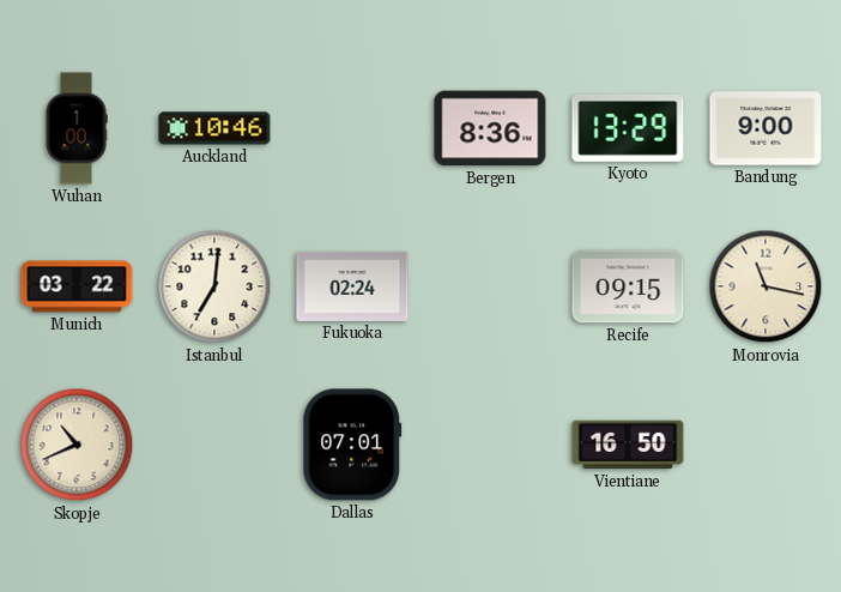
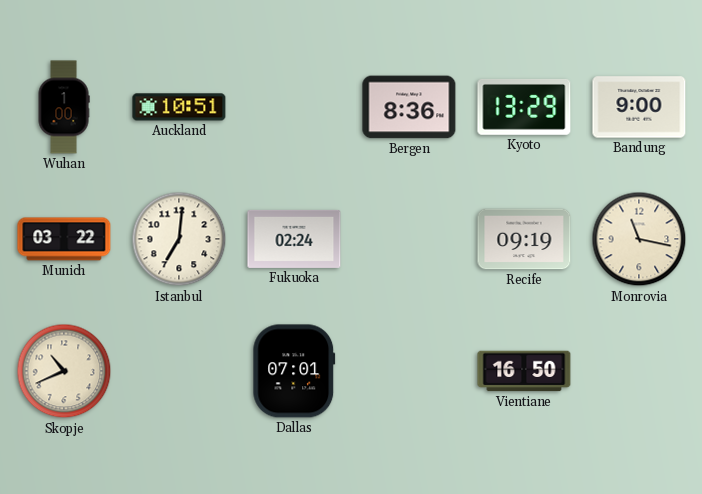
Auckland: 10:46 -> 10:51 (179, 107)
Recife: 09:15 -> 09:19 (524, 239)
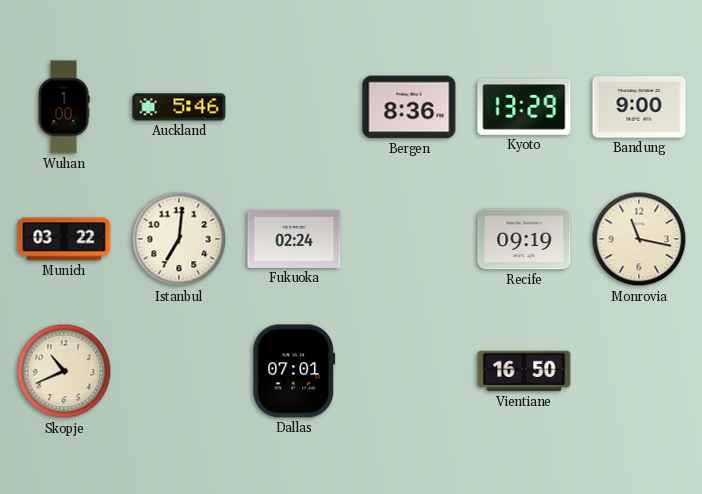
Auckland: 10:51 -> 5:46 (179, 107)
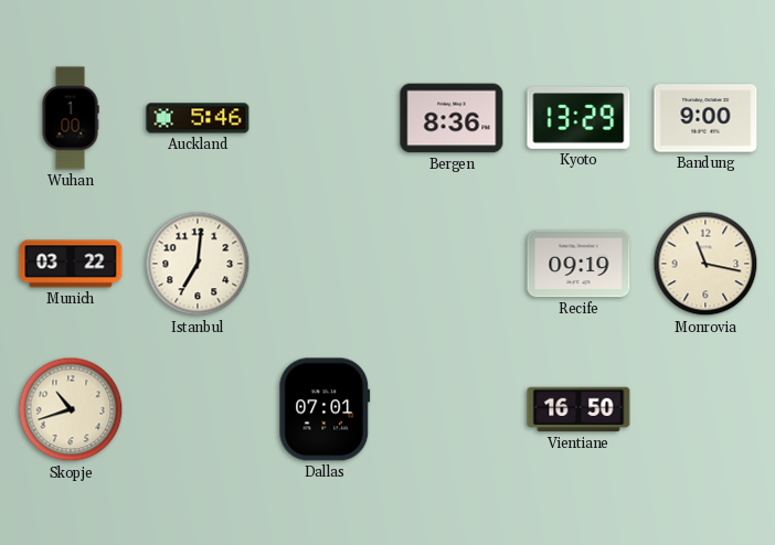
Fukuoka: 02:24 -> none (294, 239)
Skopje: 10:41 -> 10:42 (71, 409)
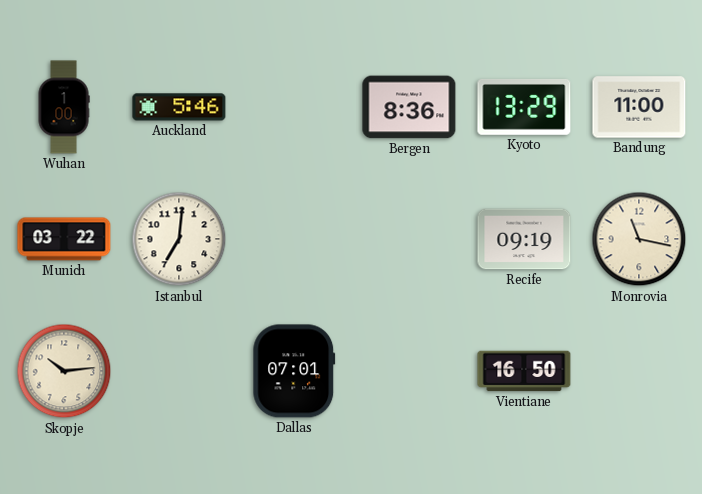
Bandung: 9:00 -> 11:00 (639, 107)
Skopje: 10:42 -> 10:14 (64, 371)
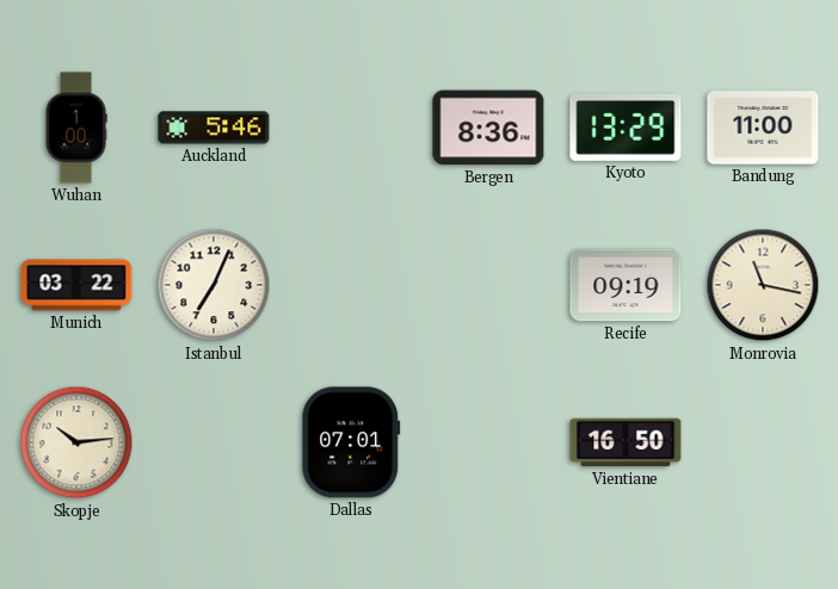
Istanbul: 7:01 -> 7:04 (214, 285)
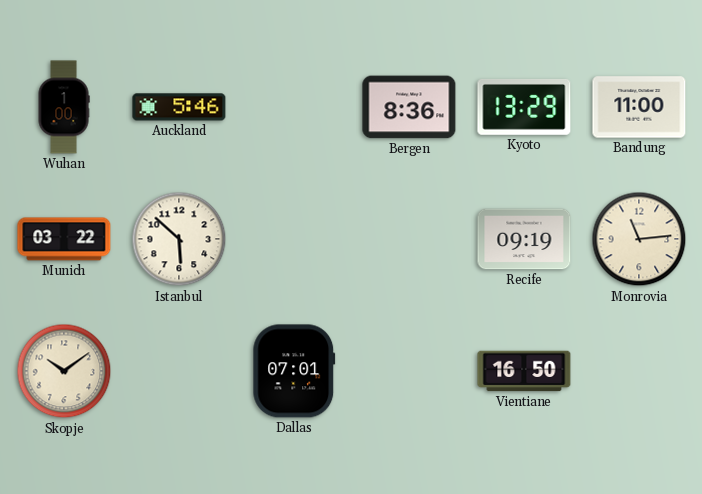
Istanbul: 7:04 -> 5:52 (179, 239)
Monrovia: 11:17 -> 11:14 (639, 239)
Skopje: 10:14 -> 10:09 (64, 371)
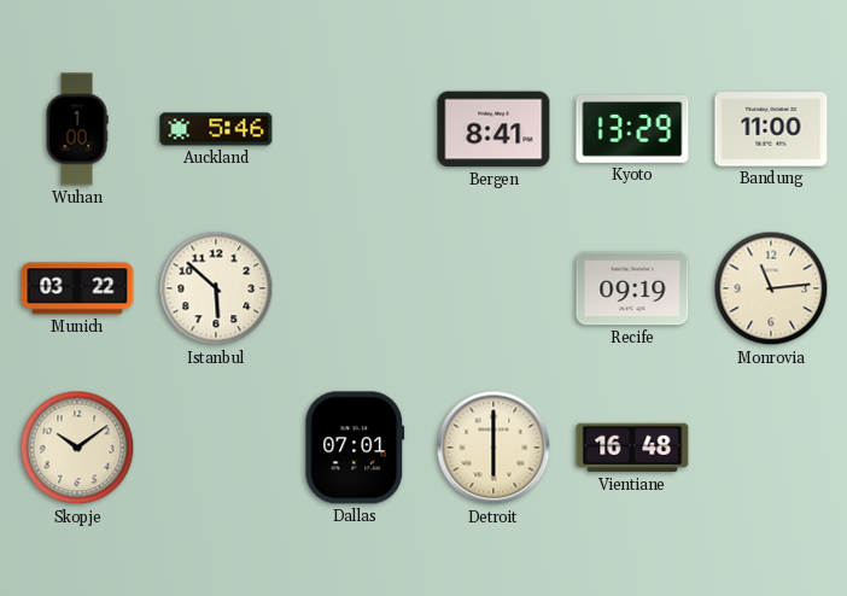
Bergen: 8:36 -> 8:41 (493, 129)
Detroit: none -> 6:00 (493, 448)
Vientiane: 16:50 -> 16:48 (632, 448)
